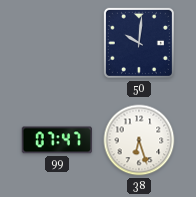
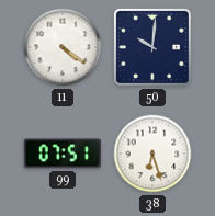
11: none -> 4:21 (63, 47)
99: 07:47 -> 07:51 (63, 154)
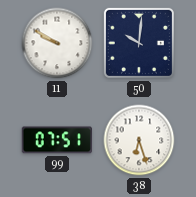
11: 4:21 -> 9:50 (57, 43)
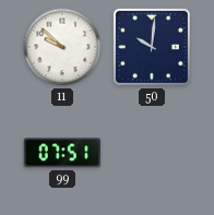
11: 9:50 -> 9:52 (62, 47)
38: 6:27 -> none (139, 140)
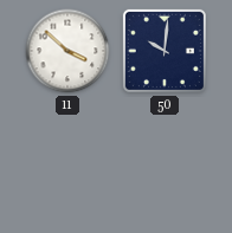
11: 9:52 -> 3:52 (67, 51)
99: 07:51 -> none (62, 153)
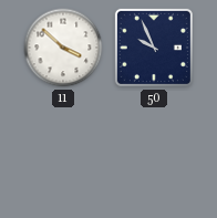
50: 10:01 -> 9:56 (154, 48)
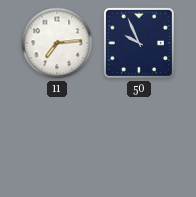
11: 3:52 -> 7:14 (57, 43)
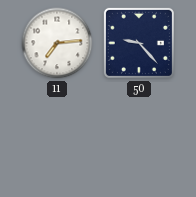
50: 9:56 -> 9:23 (139, 43)
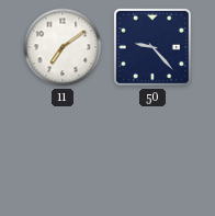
11: 7:14 -> 7:09 (63, 47)
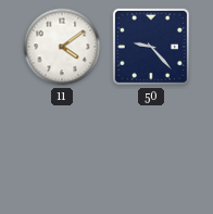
11: 7:09 -> 4:09 (62, 47)
